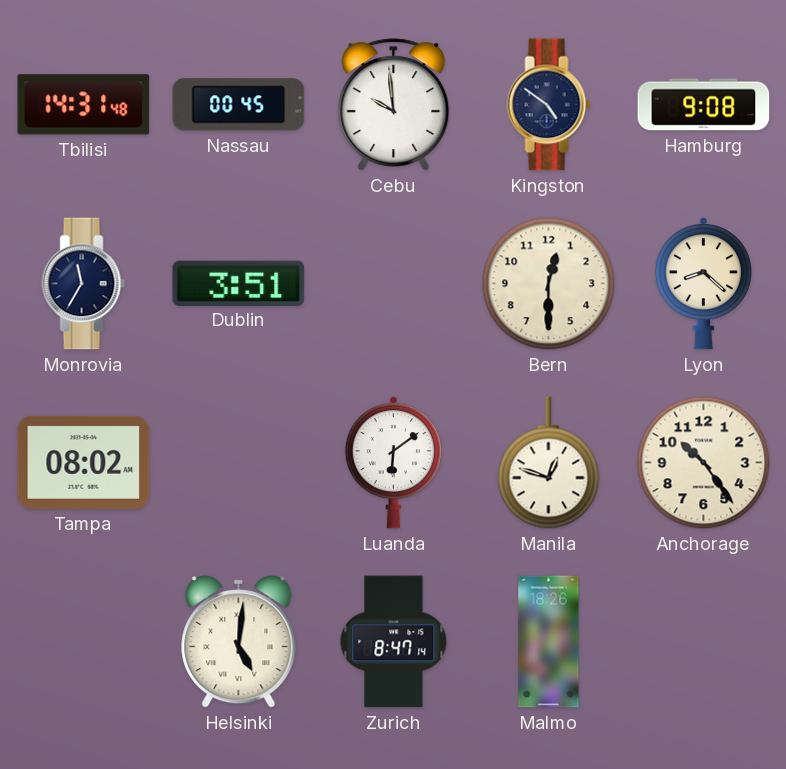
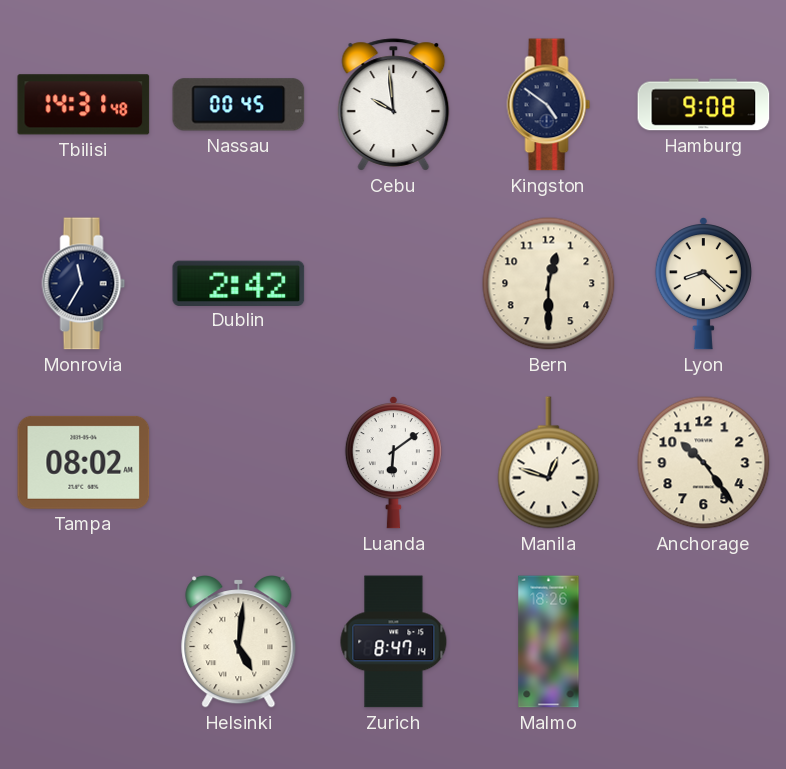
Dublin: 3:51 -> 2:42 (239, 283)
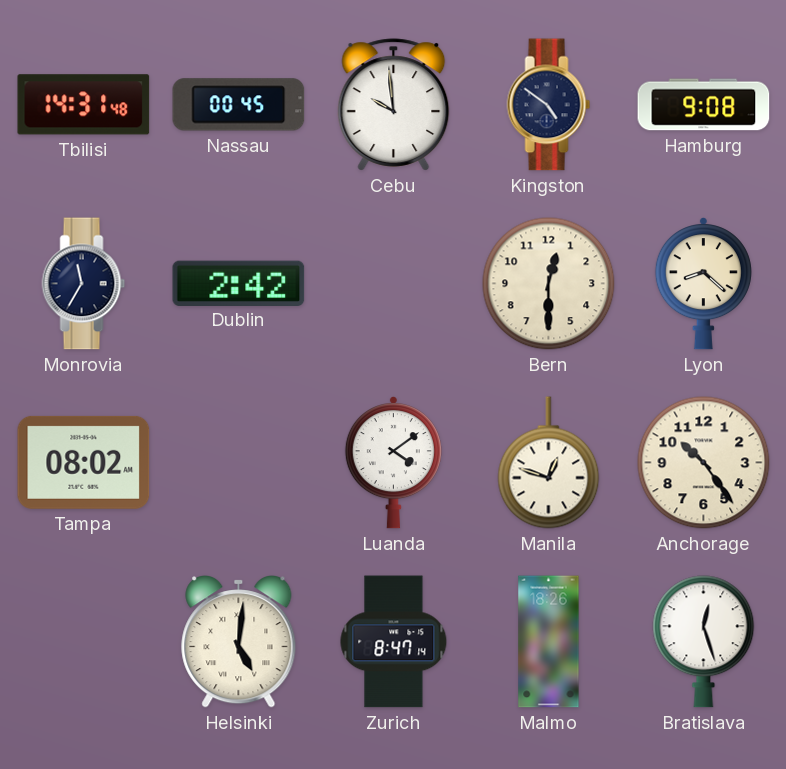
Luanda: 6:09 -> 4:09 (393, 463)
Bratislava: none -> 12:27 (704, 642)
